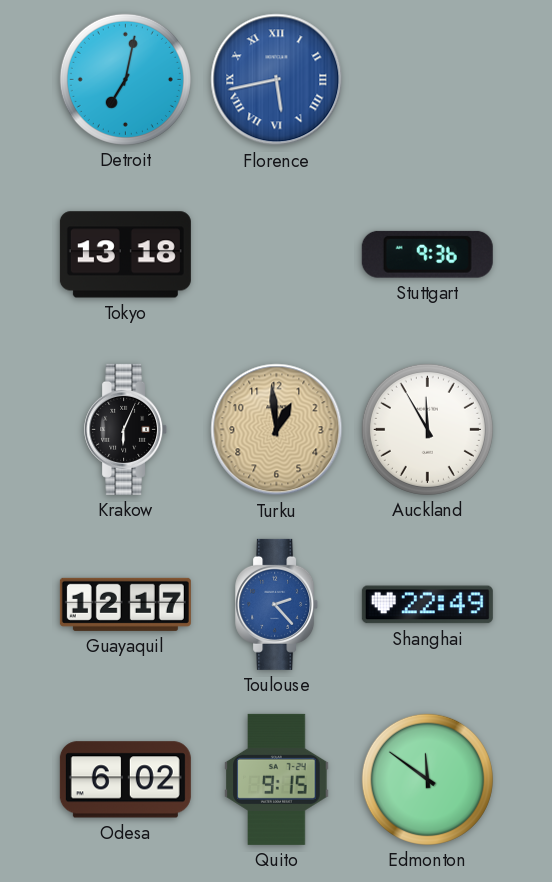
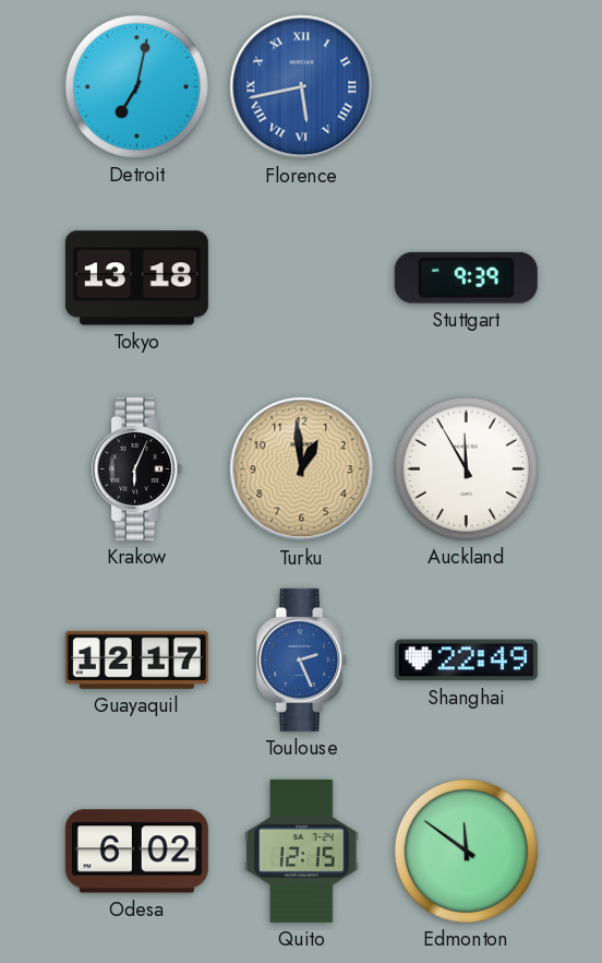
Stuttgart: 9:36 -> 9:39 (466, 277)
Toulouse: 2:23 -> 2:26 (302, 659)
Quito: 9:15 -> 12:15 (302, 851)
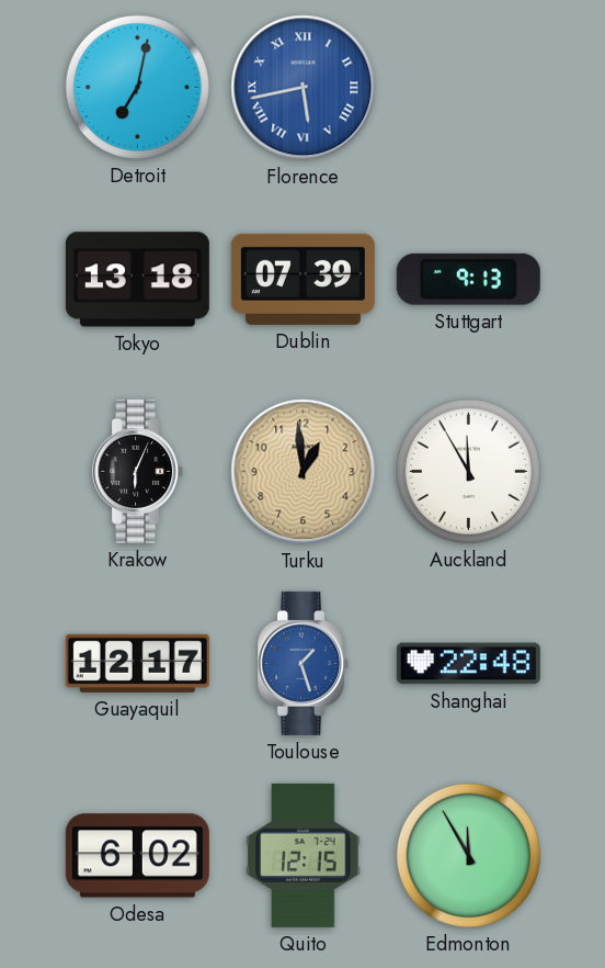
Dublin: none -> 07:39 (302, 279)
Stuttgart: 9:39 -> 9:13 (468, 279)
Toulouse: 2:26 -> 1:27 (304, 663)
Shanghai: 22:49 -> 22:48 (468, 664)
Edmonton: 11:51 -> 11:55 (468, 855)
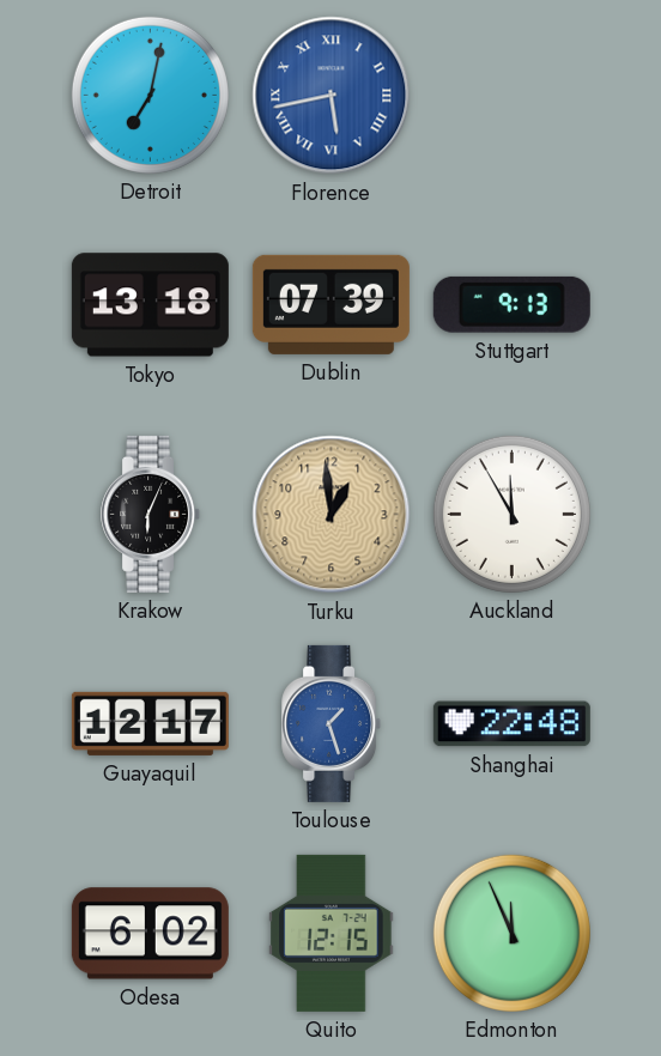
Edmonton: 11:55 -> 11:56 (511, 933)
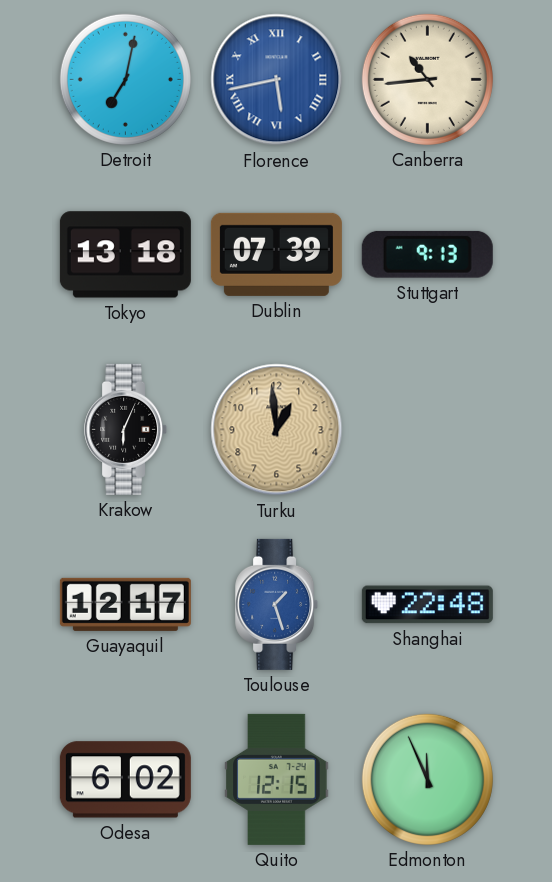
Canberra: none -> 10:44 (427, 79)
Auckland: 11:55 -> none (511, 514)
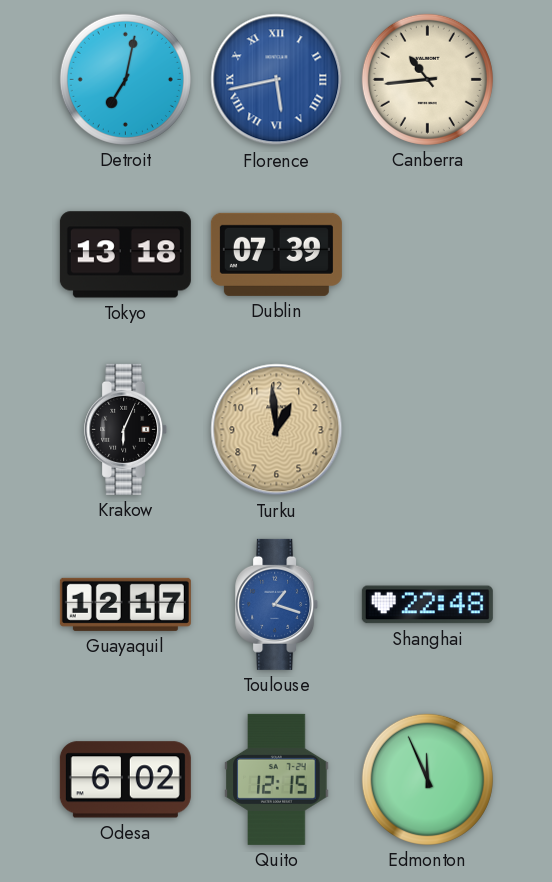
Stuttgart: 9:13 -> none (427, 254)
Toulouse: 1:27 -> 1:18 (277, 604)
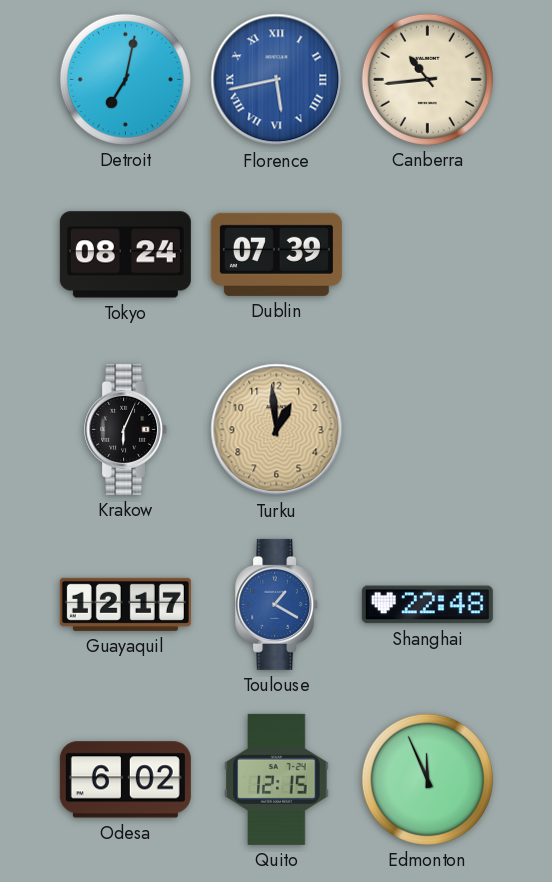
Tokyo: 13:18 -> 08:24 (125, 255)
Toulouse: 1:18 -> 1:20 (277, 604)
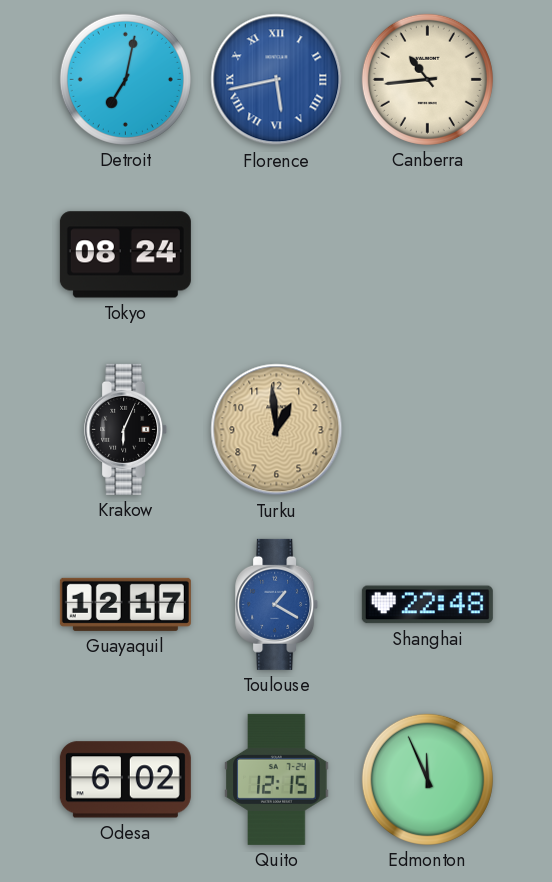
Dublin: 07:39 -> none (276, 254)
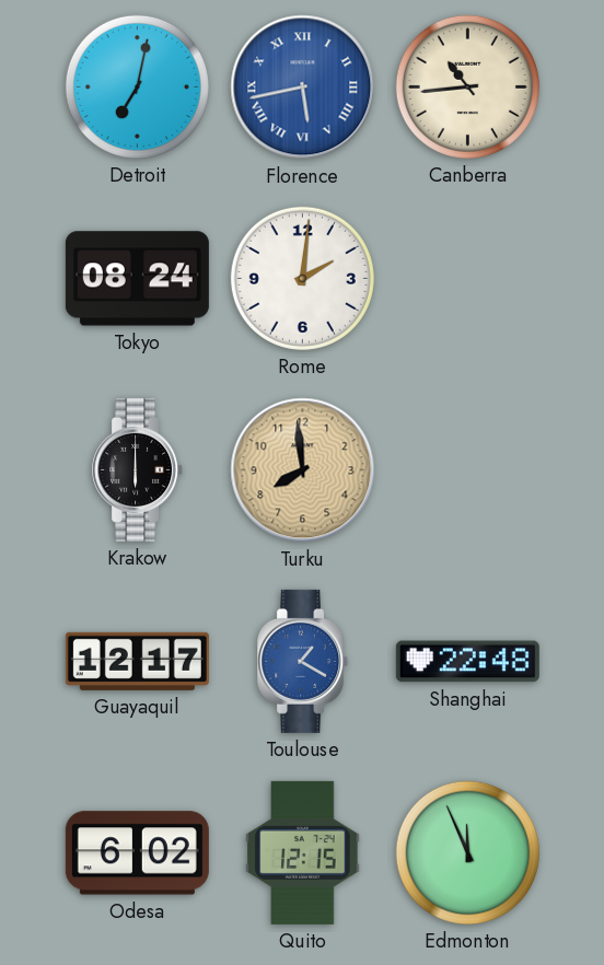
Rome: none -> 2:01 (302, 278)
Krakow: 6:04 -> 6:00 (138, 469)
Turku: 12:59 -> 7:59 (303, 470)
